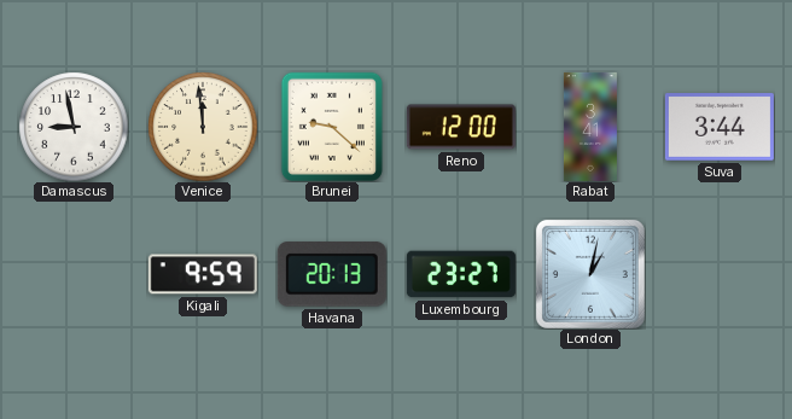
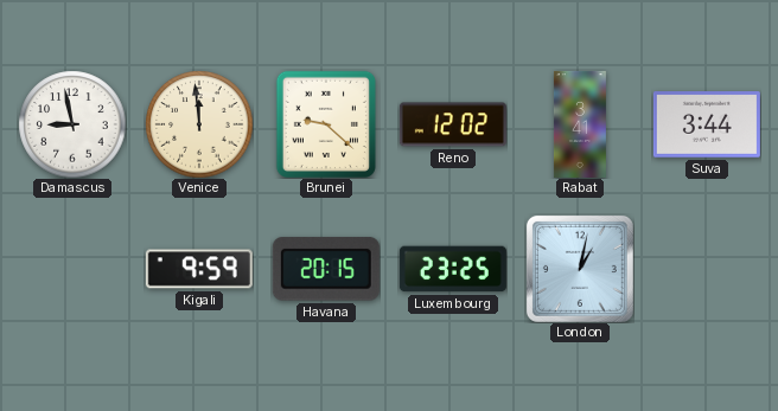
Reno: 12:00 -> 12:02 (453, 124)
Havana: 20:13 -> 20:15 (326, 269)
Luxembourg: 23:27 -> 23:25 (453, 269)
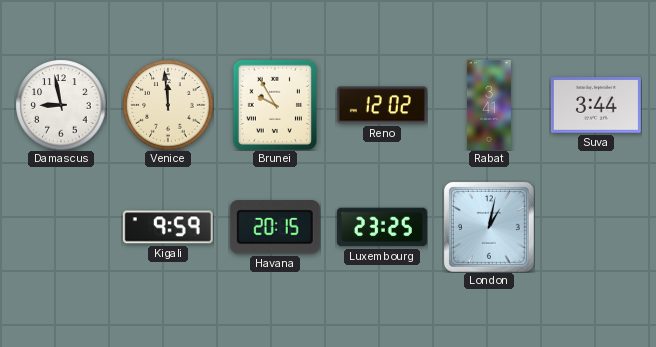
Brunei: 9:22 -> 9:55 (275, 105)
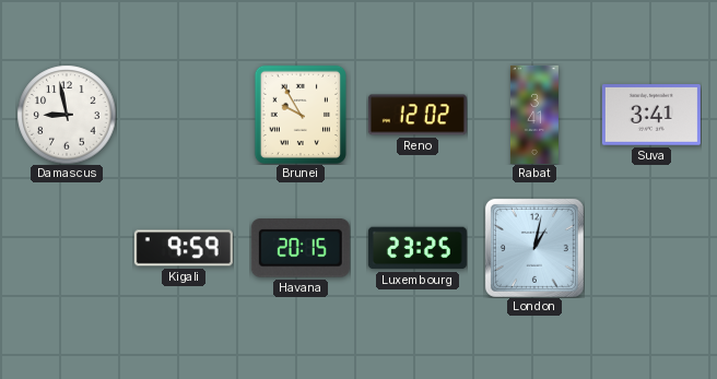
Venice: 11:59 -> none (168, 105)
Suva: 3:44 -> 3:41 (651, 115)
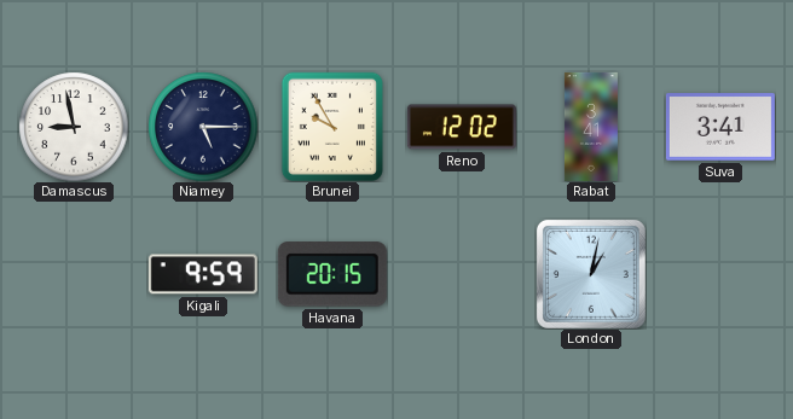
Niamey: none -> 5:15 (203, 127)
Luxembourg: 23:25 -> none (418, 248)
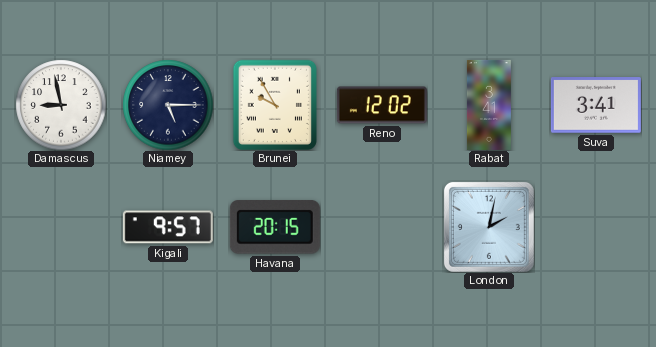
Kigali: 9:59 -> 9:57 (168, 227)
London: 1:02 -> 2:02 (489, 227)
